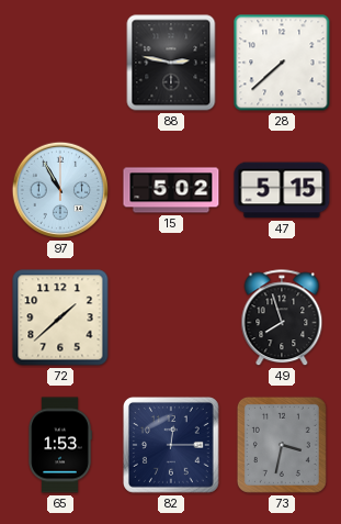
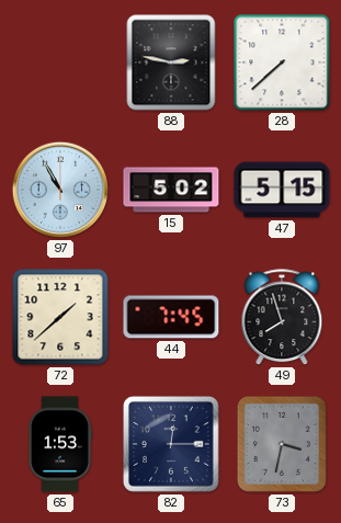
44: none -> 7:45 (171, 317)
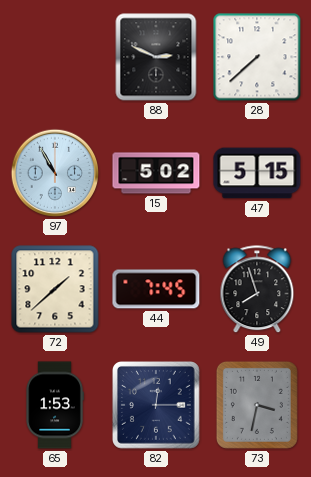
88: 2:47 -> 2:49 (156, 57)
